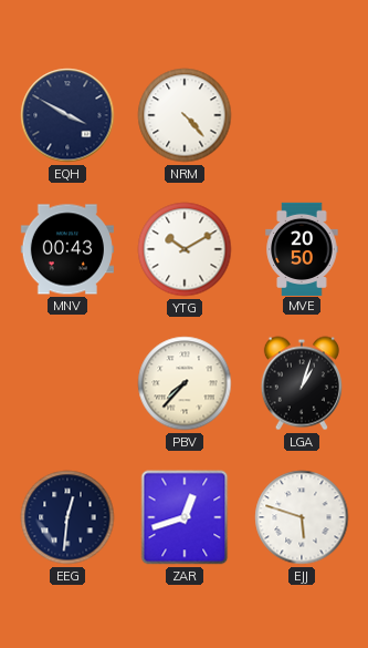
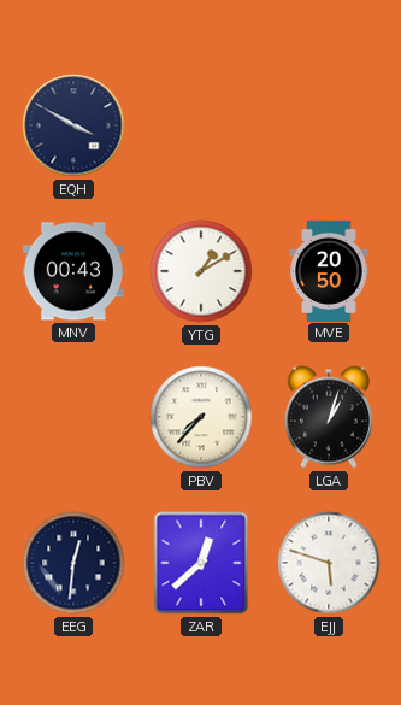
NRM: 4:23 -> none (185, 115)
YTG: 10:10 -> 1:10 (201, 271)
ZAR: 12:42 -> 12:38 (201, 563)
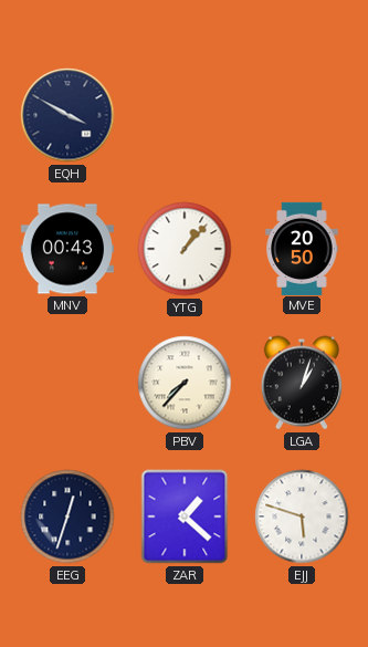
YTG: 1:10 -> 1:07 (185, 249)
EEG: 12:31 -> 12:33 (67, 516)
ZAR: 12:38 -> 1:22 (185, 516)
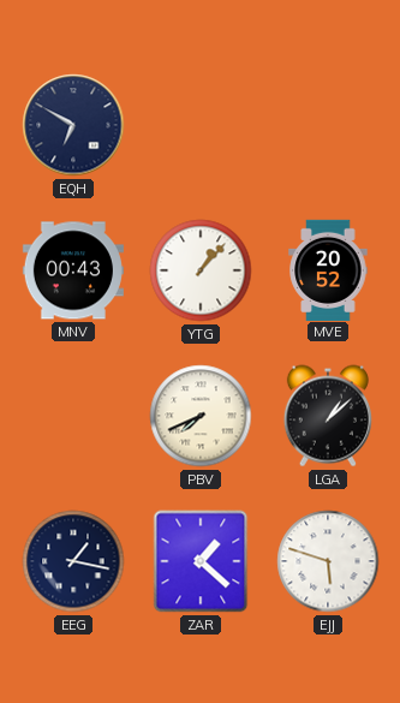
EQH: 3:50 -> 6:50 (73, 125)
MVE: 20:50 -> 20:52 (328, 269)
PBV: 7:37 -> 7:41 (201, 416)
LGA: 1:03 -> 1:08 (328, 416)
EEG: 12:33 -> 1:17 (73, 561)
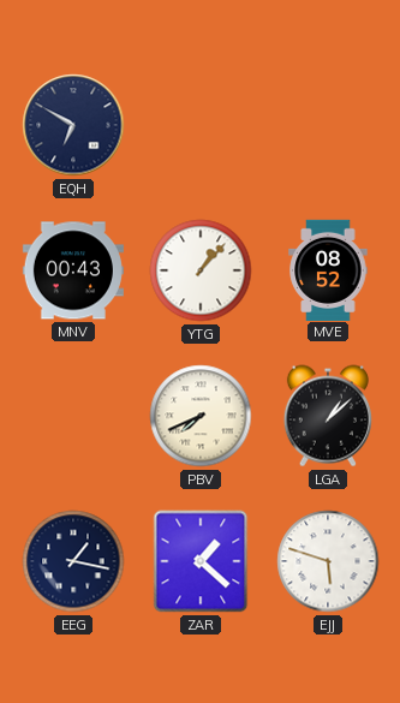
MVE: 20:52 -> 08:52 (328, 269)
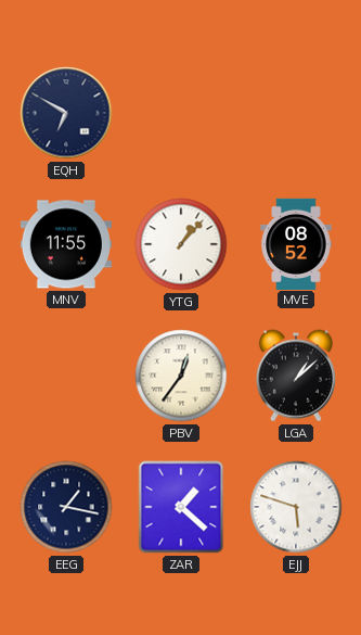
MNV: 00:43 -> 11:55 (66, 244)
PBV: 7:41 -> 12:36 (181, 376)
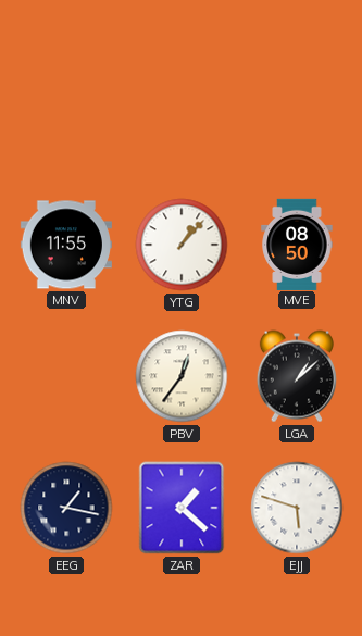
EQH: 6:50 -> none (66, 113)
MVE: 08:52 -> 08:50 (297, 244)
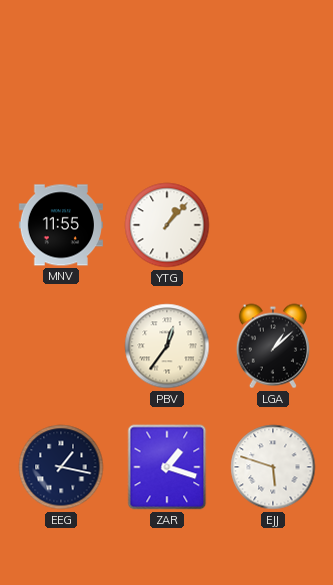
MVE: 08:50 -> none (297, 244)
ZAR: 1:22 -> 1:18 (167, 467)
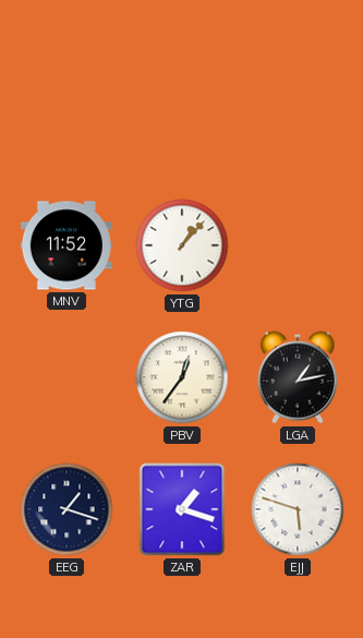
MNV: 11:55 -> 11:52 (66, 245)
LGA: 1:08 -> 1:13 (298, 377)
EEG: 1:17 -> 1:18 (66, 509)
